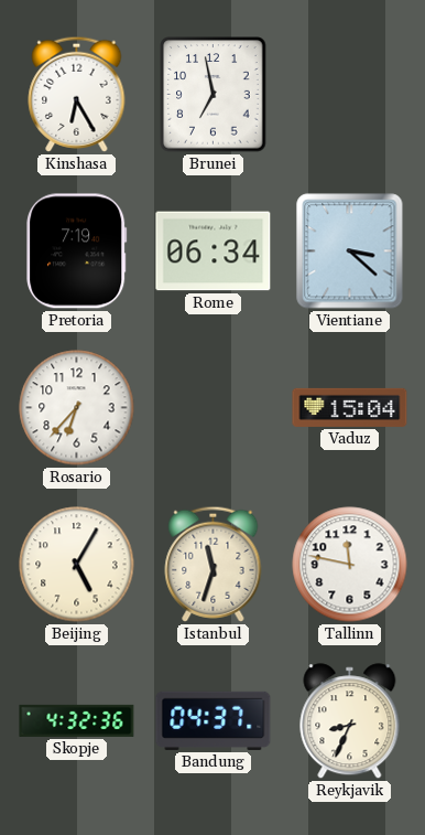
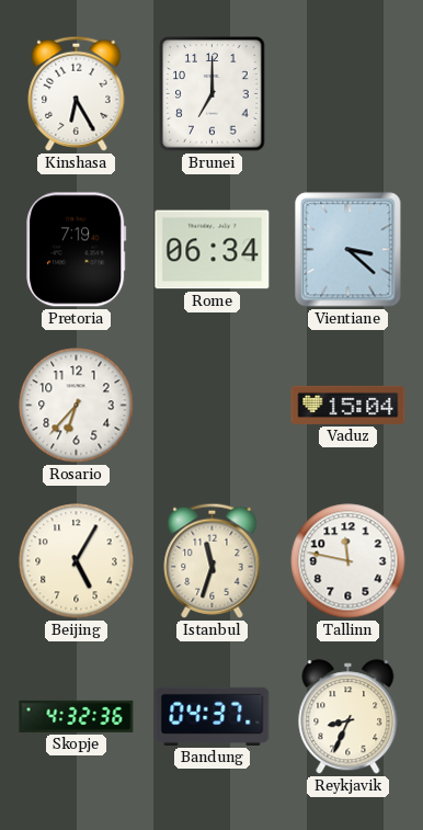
Brunei: 6:58 -> 7:00 (213, 94)
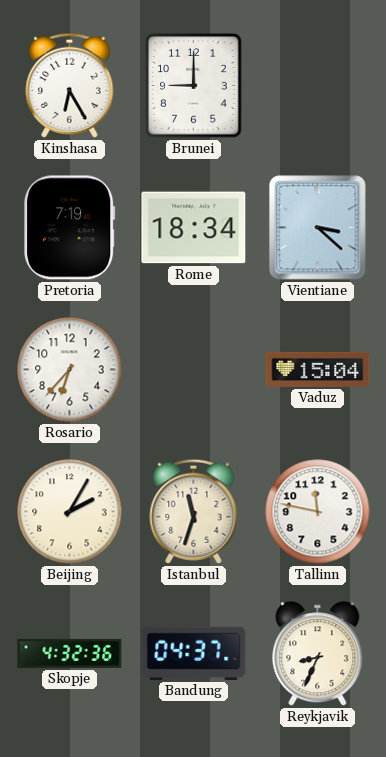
Brunei: 7:00 -> 9:00 (194, 86)
Rome: 06:34 -> 18:34 (194, 228)
Beijing: 5:05 -> 2:05 (70, 512)
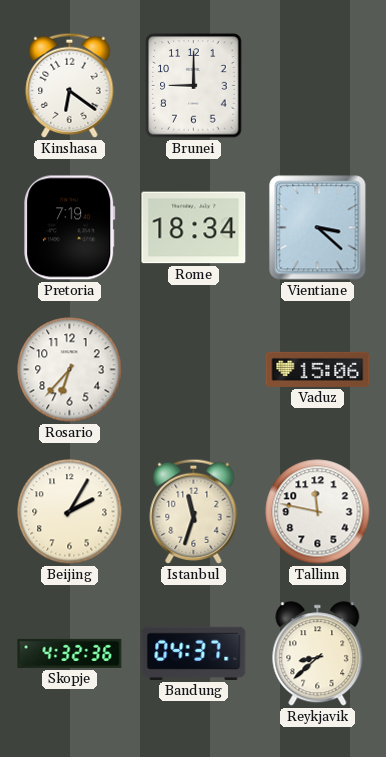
Kinshasa: 6:25 -> 6:21 (70, 85)
Vaduz: 15:04 -> 15:06 (318, 369)
Reykjavik: 8:34 -> 8:38 (318, 654)
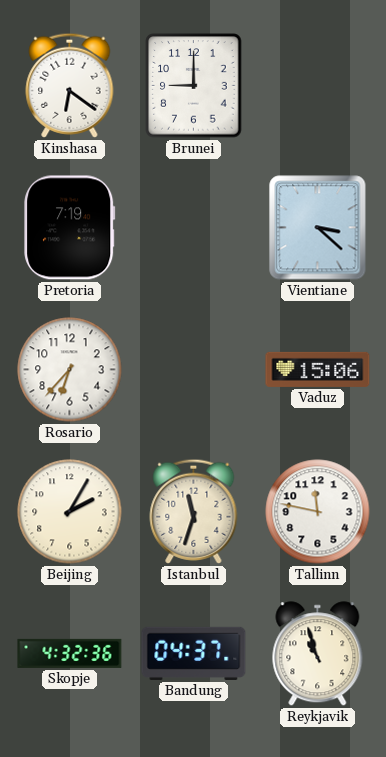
Rome: 18:34 -> none (194, 228)
Reykjavik: 8:38 -> 10:57 (318, 654)
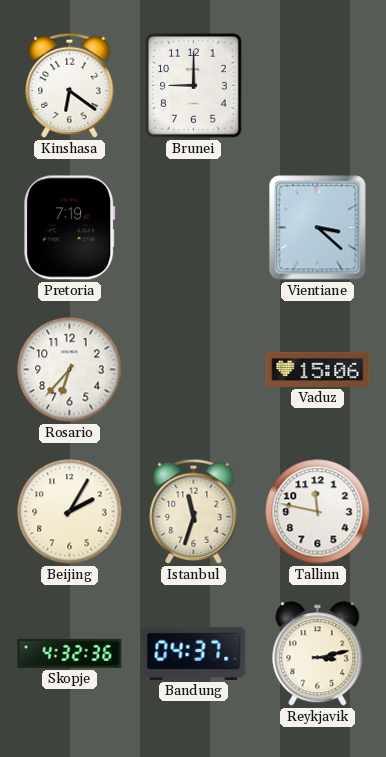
Reykjavik: 10:57 -> 3:13 (318, 654)
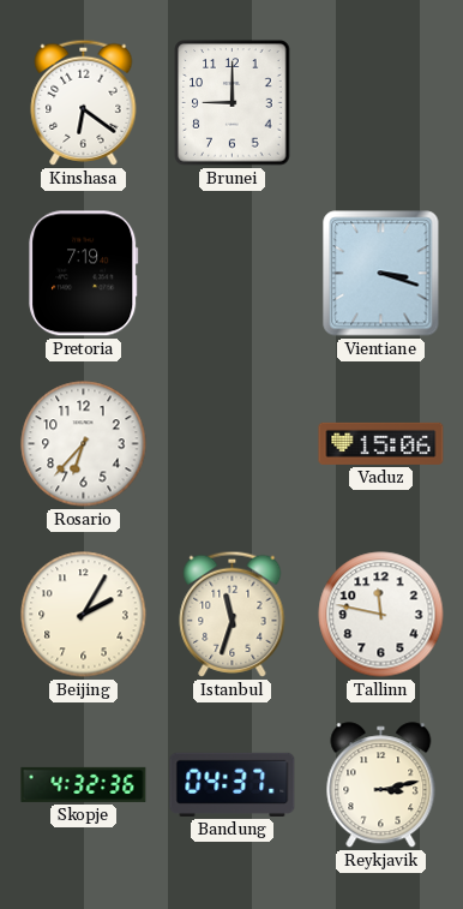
Vientiane: 3:22 -> 3:18 (381, 274)
